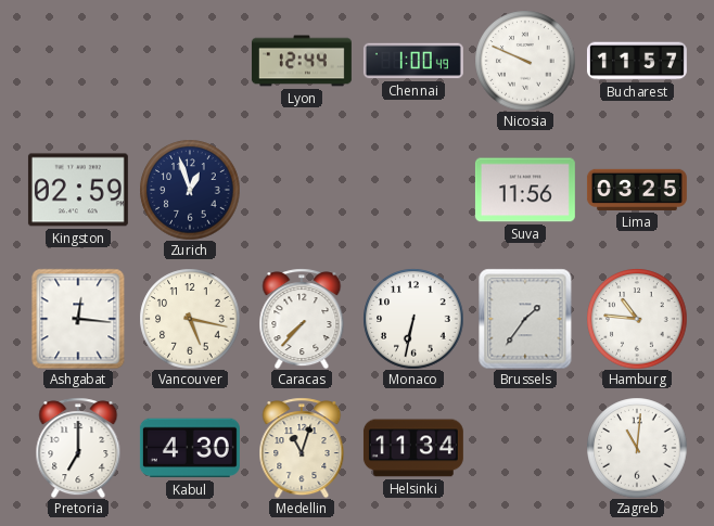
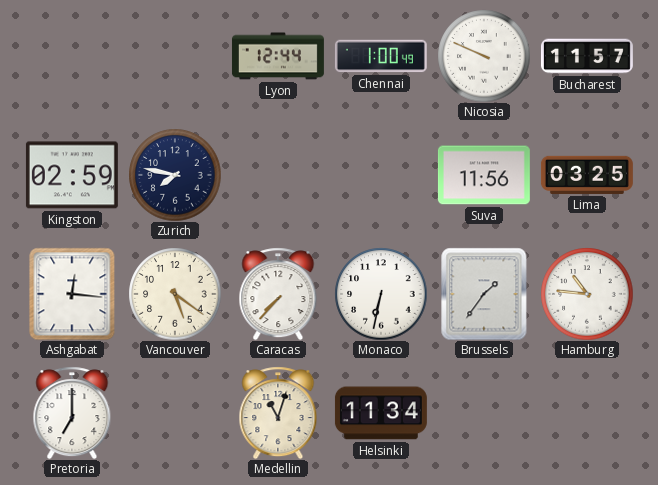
Zurich: 12:57 -> 7:47 (175, 175)
Vancouver: 5:17 -> 5:21 (175, 294)
Kabul: 4:30 -> none (190, 448)
Zagreb: 11:01 -> none (637, 448)
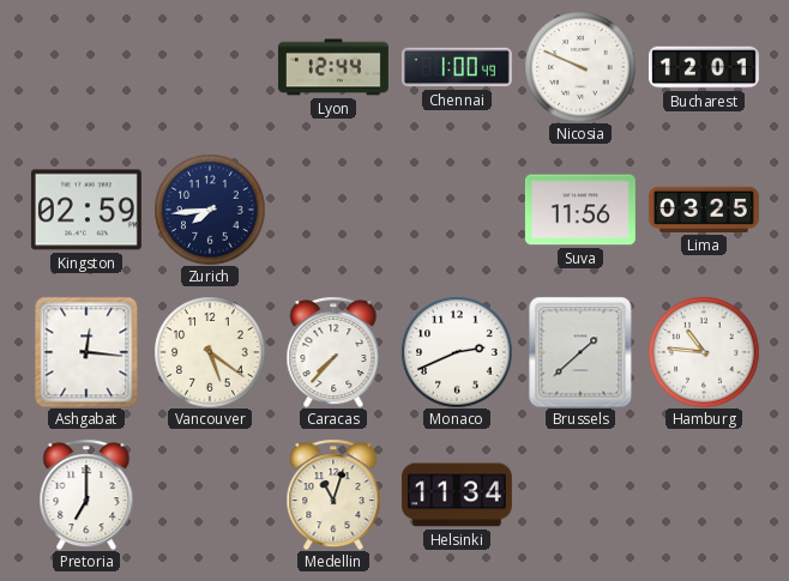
Bucharest: 11:57 -> 12:01 (704, 67)
Zurich: 7:47 -> 7:44 (210, 210)
Monaco: 6:32 -> 2:41 (457, 352)
Brussels: 1:36 -> 1:38 (580, 352)
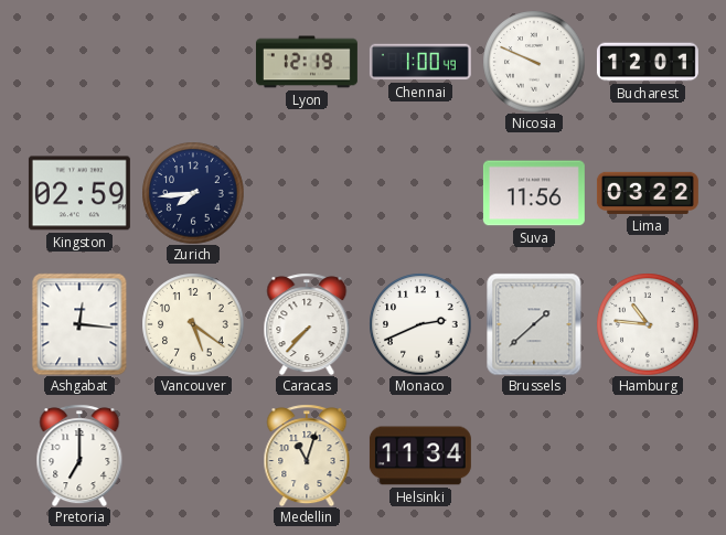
Lyon: 12:44 -> 12:19 (307, 62)
Lima: 03:25 -> 03:22 (648, 193)
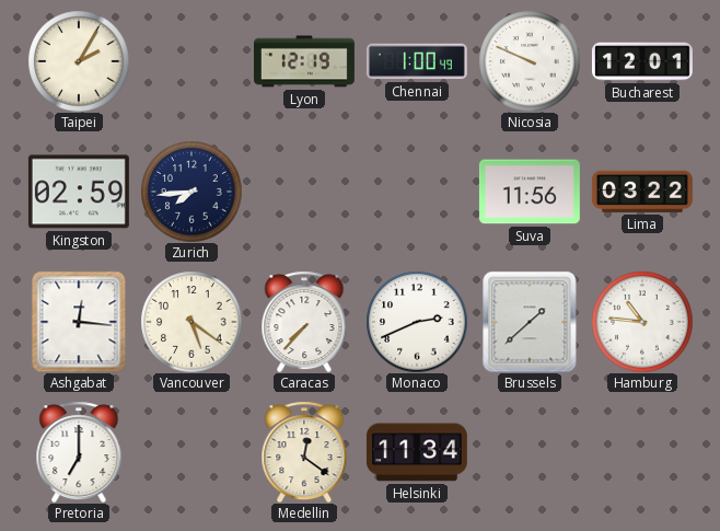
Taipei: none -> 2:05 (79, 61)
Medellin: 11:03 -> 12:21 (304, 452)
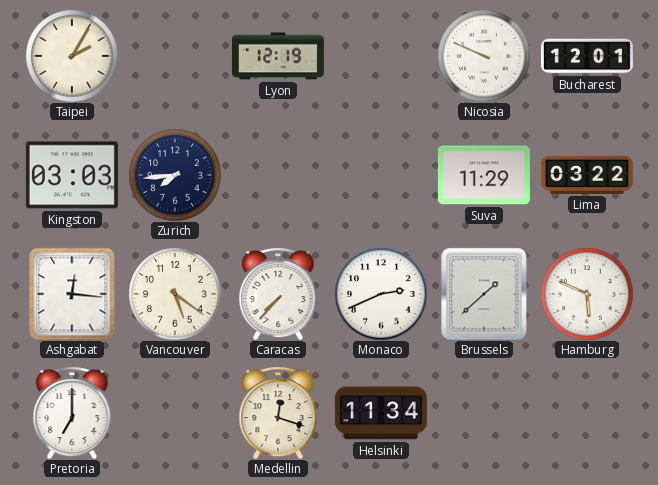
Chennai: 1:00 -> none (417, 61)
Kingston: 02:59 -> 03:03 (72, 175)
Suva: 11:56 -> 11:29 (484, 175)
Hamburg: 10:46 -> 5:49 (587, 294)
Medellin: 12:21 -> 12:18 (278, 413)
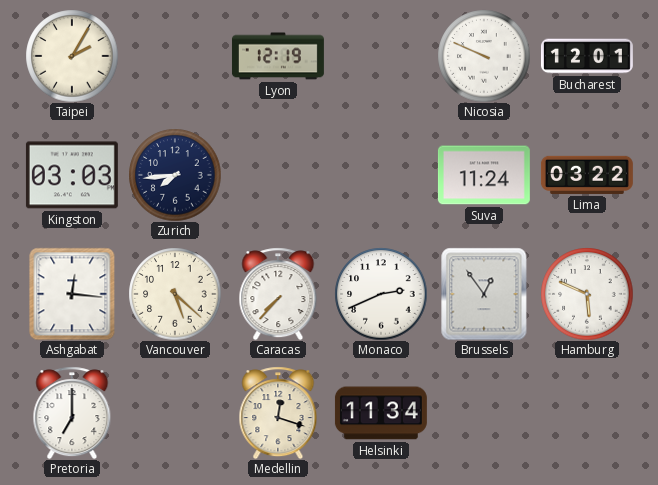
Suva: 11:29 -> 11:24 (484, 175)
Vancouver: 5:21 -> 5:22 (175, 294)
Brussels: 1:38 -> 12:54 (484, 294)
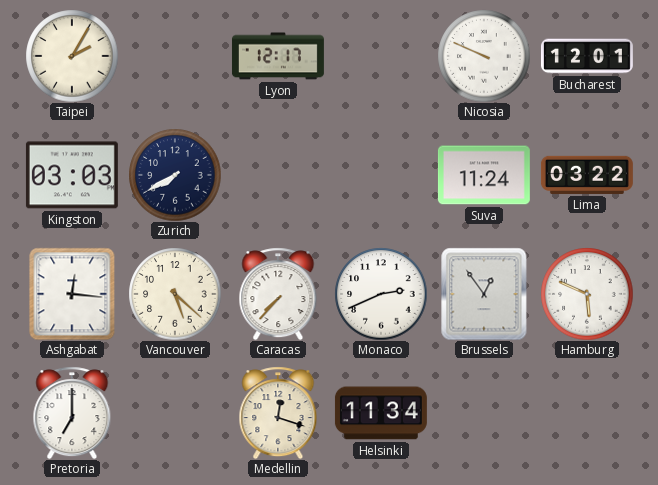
Lyon: 12:19 -> 12:17 (278, 56)
Zurich: 7:44 -> 7:40 (175, 175)
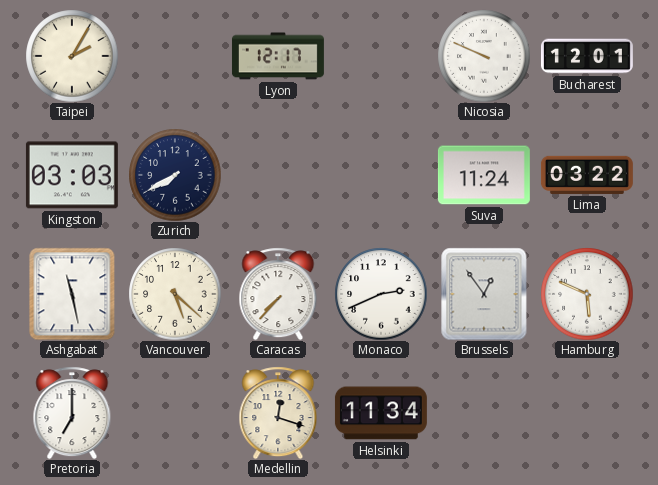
Ashgabat: 12:16 -> 11:28 (72, 294)
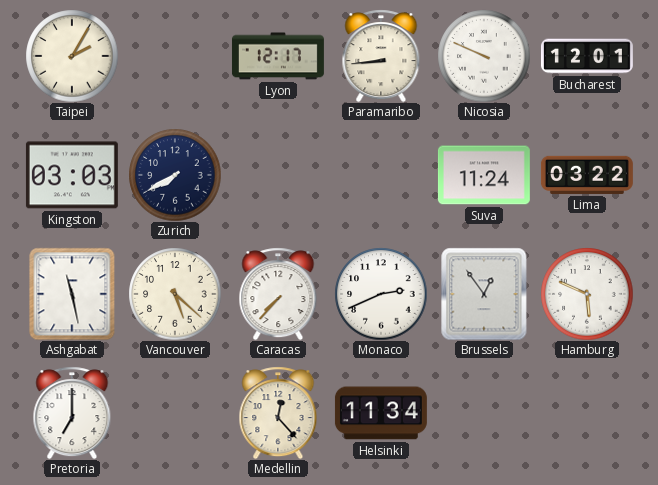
Paramaribo: none -> 8:44 (381, 56)
Medellin: 12:18 -> 12:23 (278, 413)
